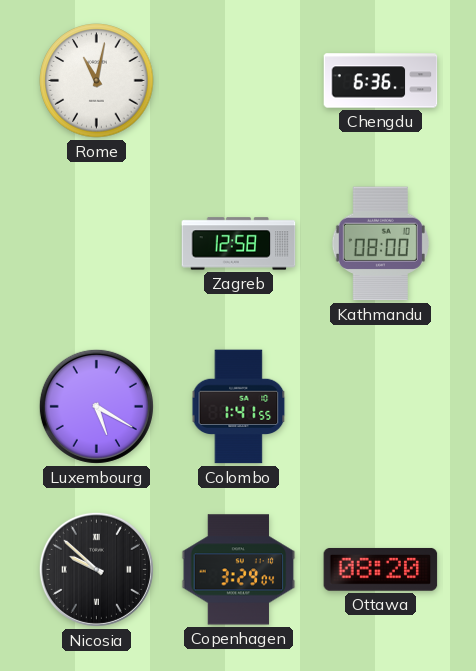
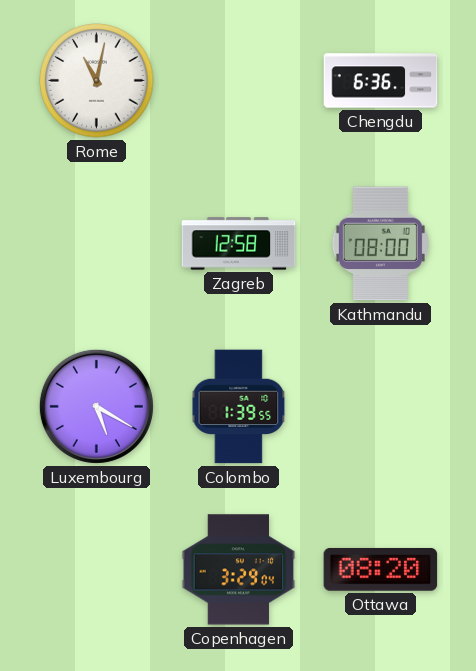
Colombo: 1:41 -> 1:39 (239, 407)
Nicosia: 9:52 -> none (96, 569)
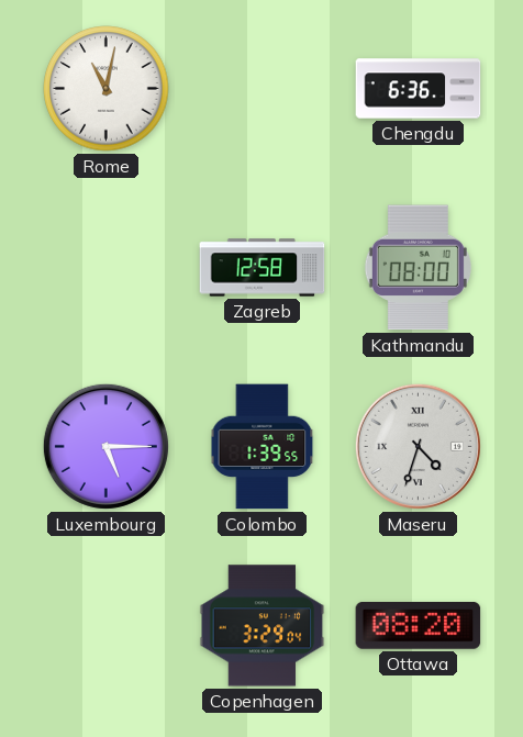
Luxembourg: 5:20 -> 5:15 (105, 446)
Maseru: none -> 4:33 (418, 446)
